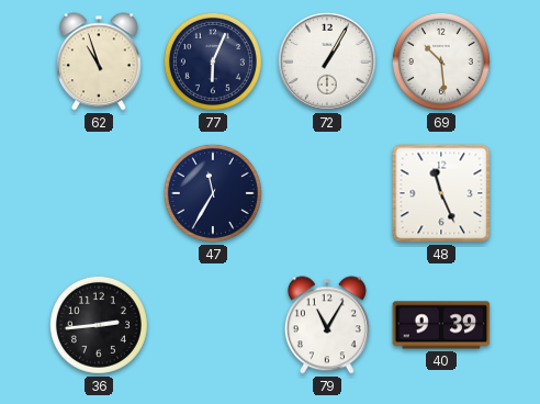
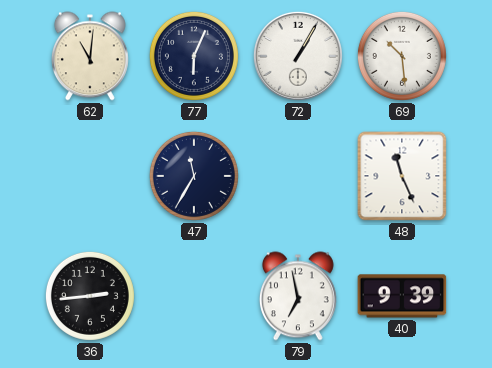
62: 10:57 -> 11:01 (90, 56)
79: 11:05 -> 6:58 (298, 296)
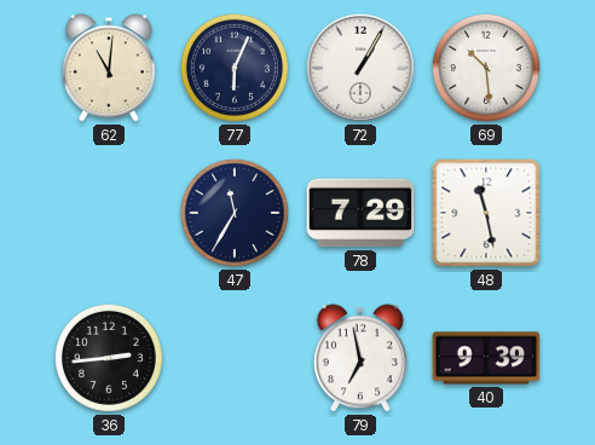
78: none -> 7:29 (360, 213)
48: 11:26 -> 11:28 (486, 213)
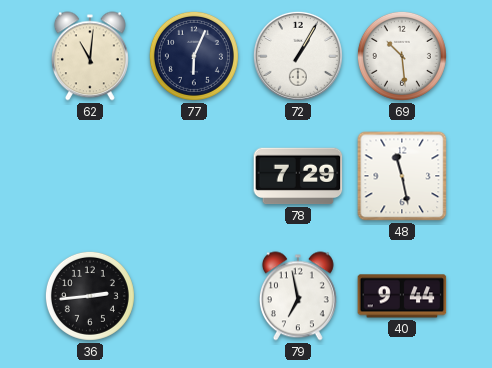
47: 11:35 -> none (235, 213)
40: 9:39 -> 9:44 (402, 296)
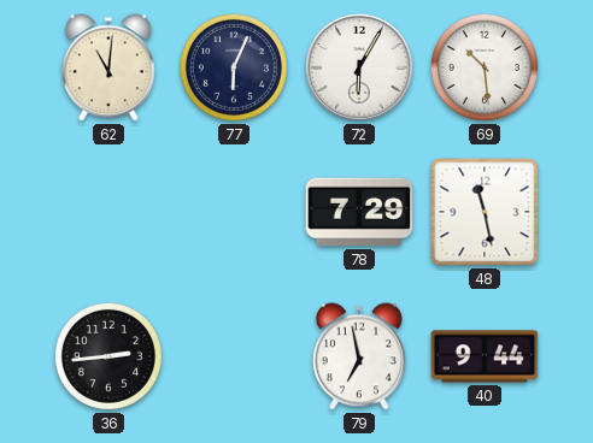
72: 1:05 -> 6:05 (359, 67)
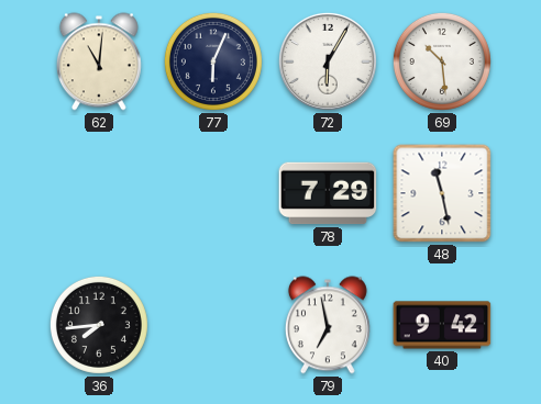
36: 2:44 -> 7:44 (99, 325)
40: 9:44 -> 9:42 (442, 325)
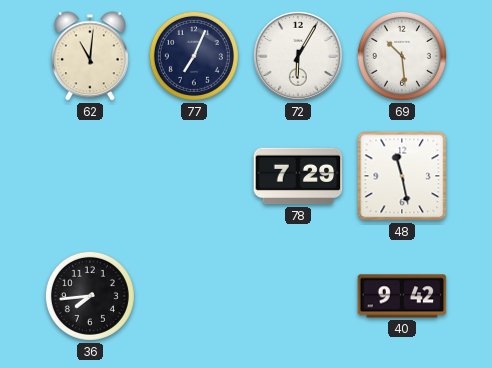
77: 6:04 -> 7:04 (194, 56)
79: 6:58 -> none (328, 325)
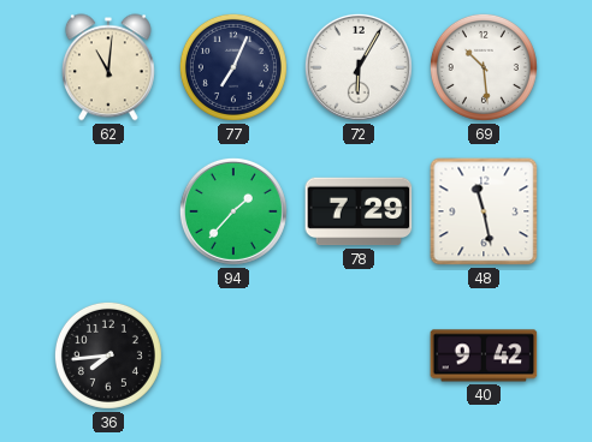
94: none -> 1:37 (233, 211)
